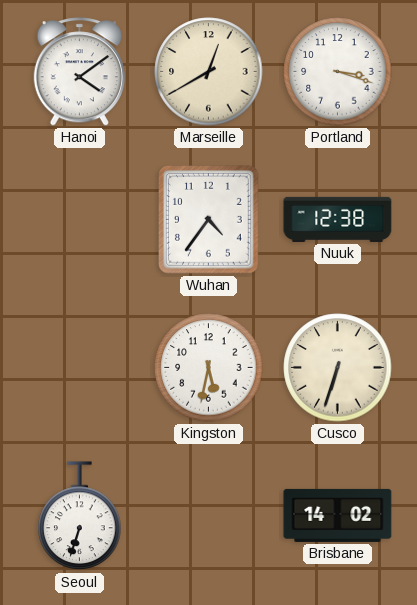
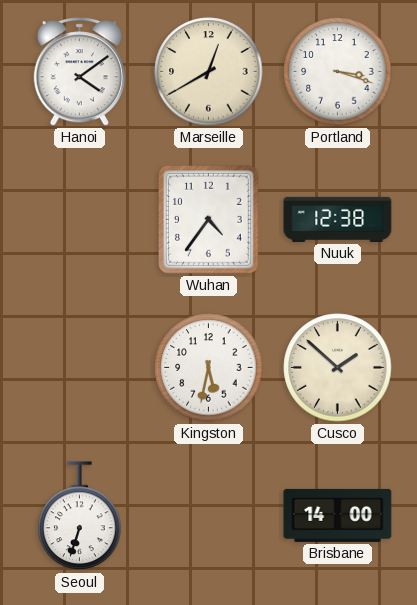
Cusco: 6:33 -> 1:52 (338, 368)
Brisbane: 14:02 -> 14:00 (338, 515)
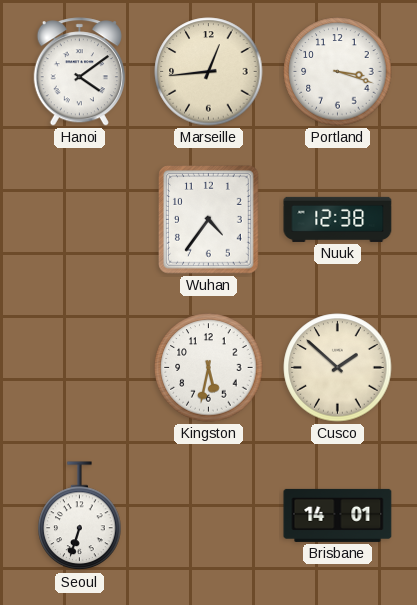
Marseille: 12:40 -> 12:44 (209, 72)
Brisbane: 14:00 -> 14:01 (338, 515)
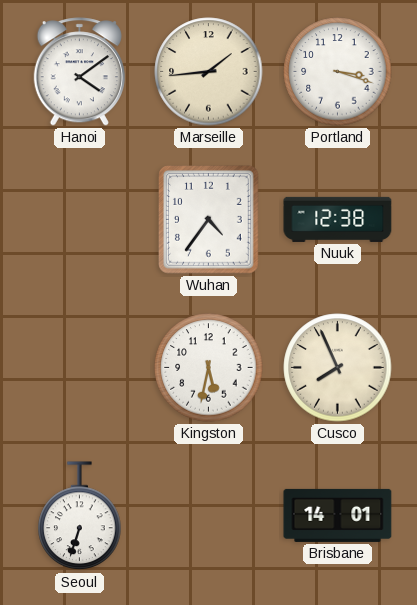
Marseille: 12:44 -> 1:44 (209, 72)
Cusco: 1:52 -> 7:56 (338, 368)
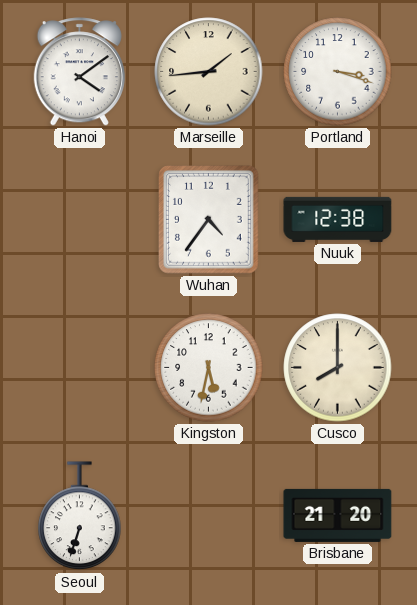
Cusco: 7:56 -> 8:00 (338, 368)
Brisbane: 14:01 -> 21:20 (338, 515)
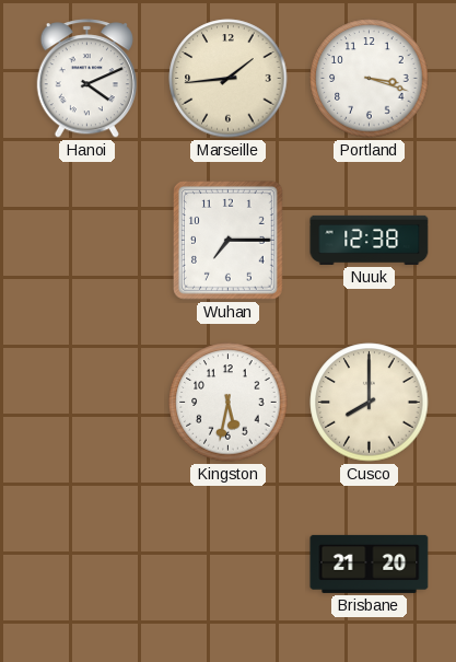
Hanoi: 4:09 -> 4:11 (86, 79)
Wuhan: 4:36 -> 7:15 (229, 241)
Seoul: 6:33 -> none (80, 516)
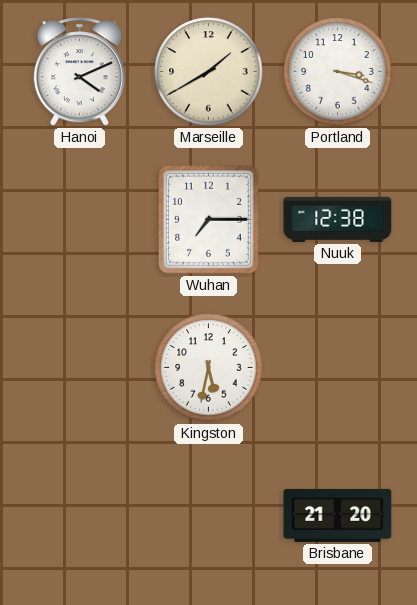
Marseille: 1:44 -> 1:40 (209, 72)
Cusco: 8:00 -> none (370, 403)
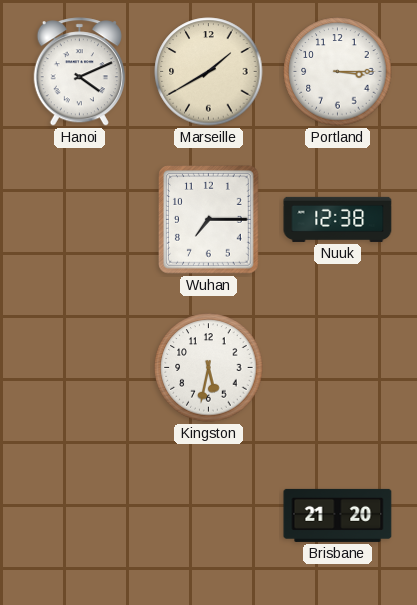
Portland: 3:18 -> 3:15 (338, 72)
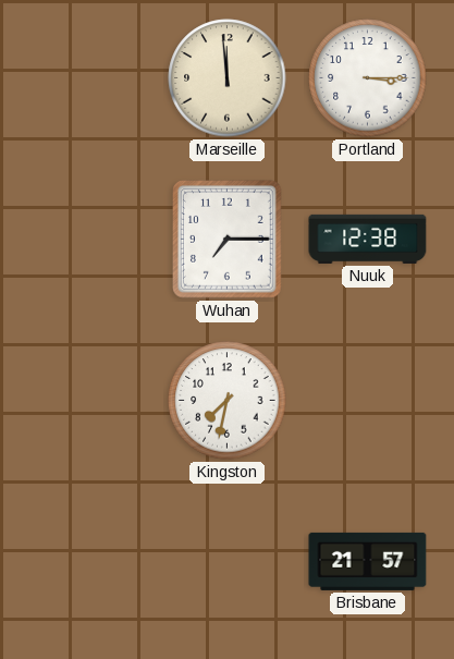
Hanoi: 4:11 -> none (79, 72)
Marseille: 1:40 -> 11:59 (228, 78)
Kingston: 5:32 -> 7:32 (228, 401)
Brisbane: 21:20 -> 21:57 (368, 561)
